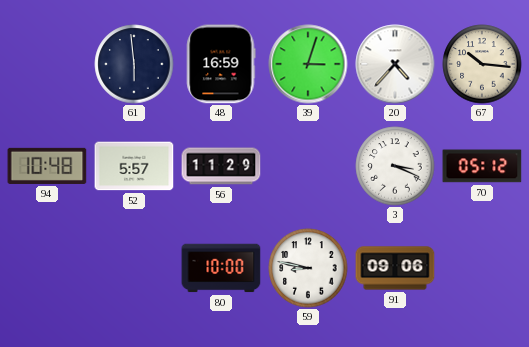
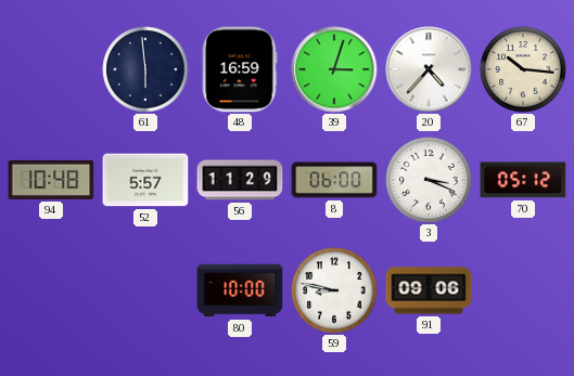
8: none -> 06:00 (334, 180)
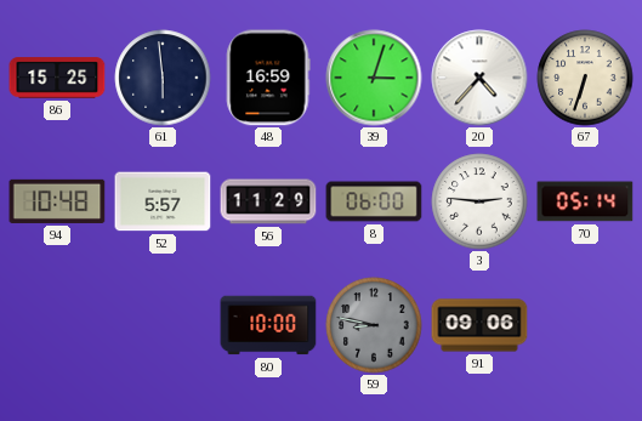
86: none -> 15:25 (57, 78)
67: 10:16 -> 6:33 (585, 78)
3: 3:19 -> 2:46 (479, 201)
70: 05:12 -> 05:14 (585, 201)
59 dial: white -> grey (374, 325)
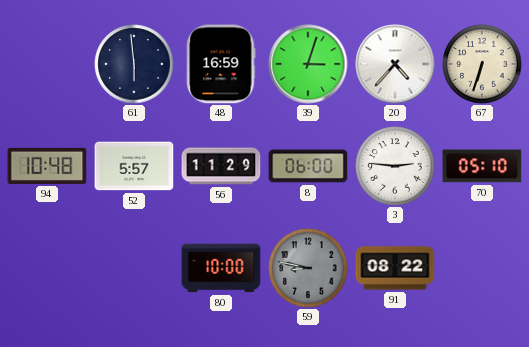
86: 15:25 -> none (57, 78)
70: 05:14 -> 05:10 (482, 166)
91: 09:06 -> 08:22 (395, 268)
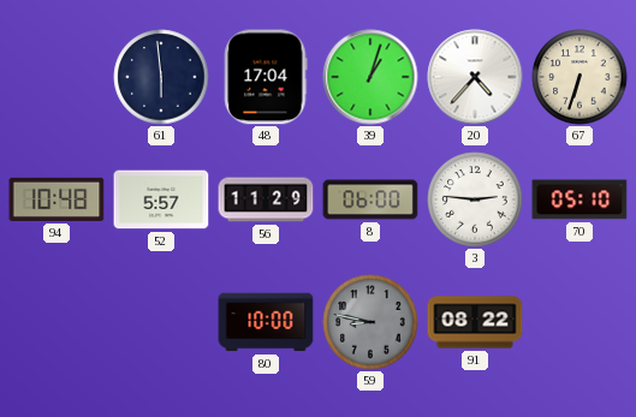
48: 16:59 -> 17:04 (266, 77)
39: 3:03 -> 1:03 (370, 77)
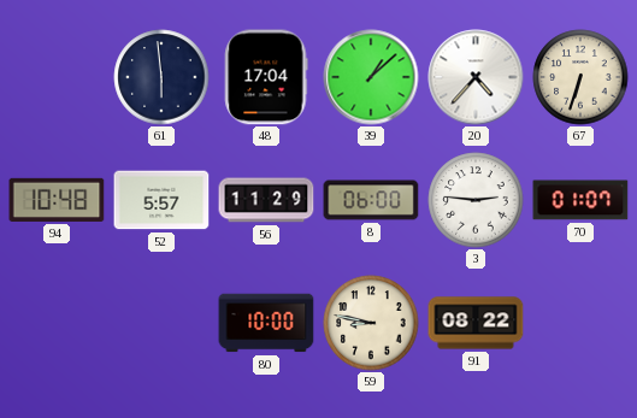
39: 1:03 -> 1:08 (371, 77)
70: 05:10 -> 01:07 (580, 200)
59 dial: grey -> cream (371, 323)
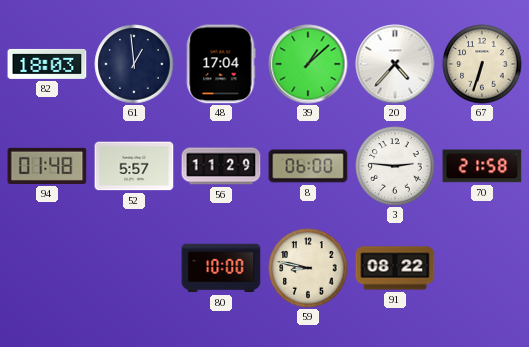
82: none -> 18:03 (47, 64)
61: 5:59 -> 12:59 (134, 64)
94: 10:48 -> 01:48 (47, 166)
70: 01:07 -> 21:58 (482, 166)
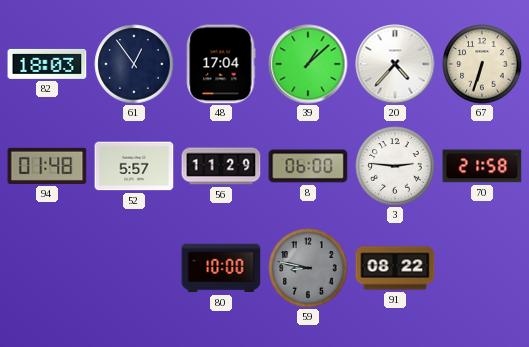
61: 12:59 -> 12:54 (134, 64)
59 dial: cream -> grey (308, 268)
